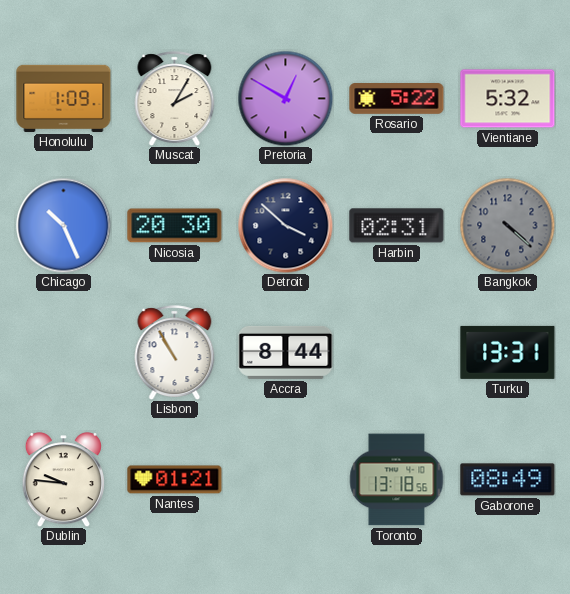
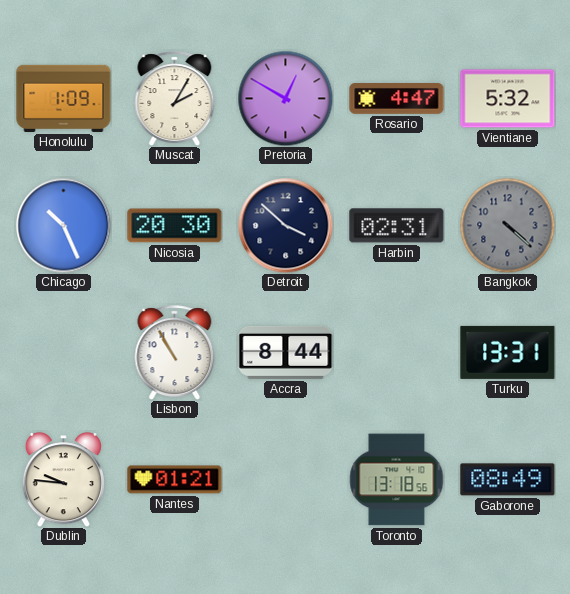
Rosario: 5:22 -> 4:47 (397, 99)
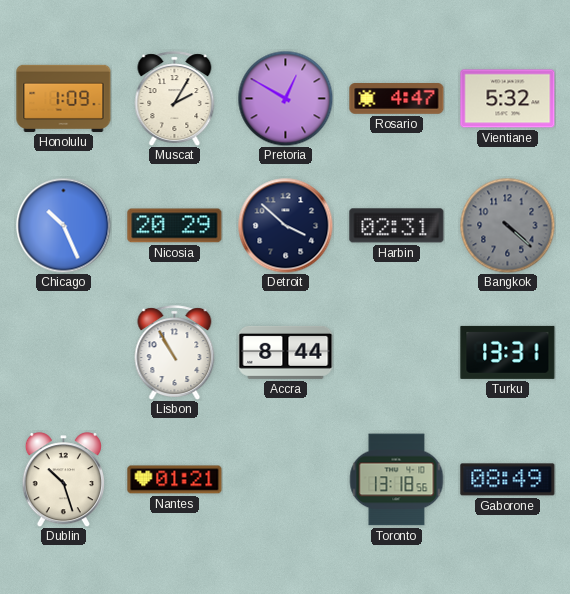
Nicosia: 20:30 -> 20:29 (175, 226)
Dublin: 9:46 -> 10:27 (63, 480)
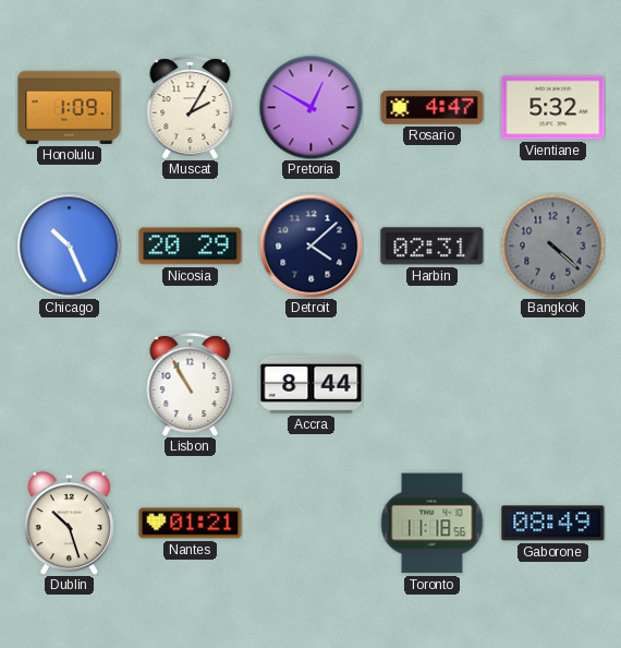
Detroit: 3:52 -> 4:08 (310, 245)
Turku: 13:31 -> none (508, 352)
Toronto: 13:18 -> 11:18 (431, 524)
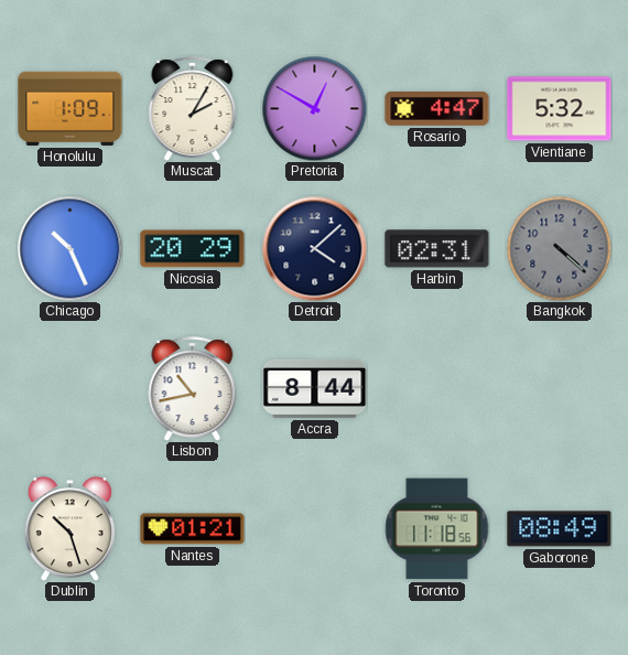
Lisbon: 10:55 -> 10:43 (193, 388)
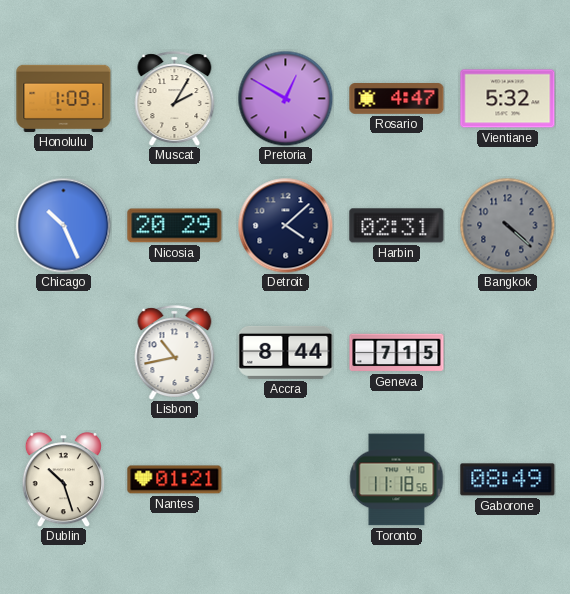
Geneva: none -> 7:15 (397, 353)
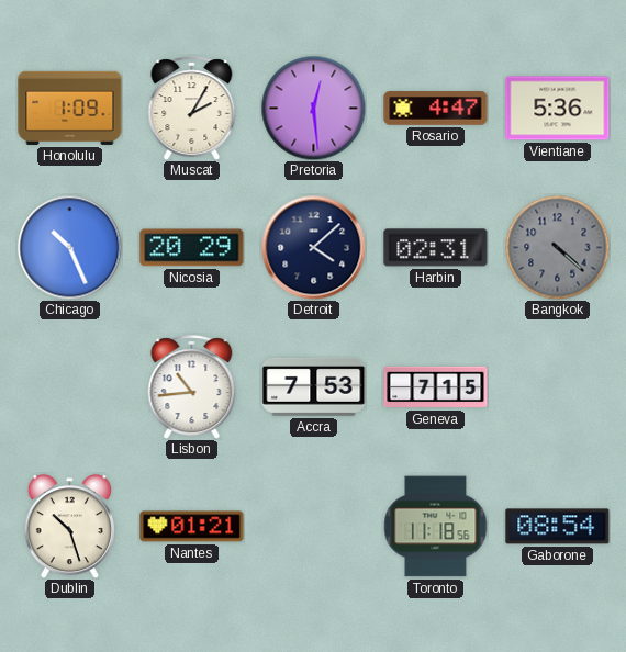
Pretoria: 12:50 -> 12:29 (313, 108)
Vientiane: 5:32 -> 5:36 (558, 109)
Lisbon: 10:43 -> 10:44 (192, 386)
Accra: 8:44 -> 7:53 (314, 386)
Gaborone: 08:49 -> 08:54 (558, 527)
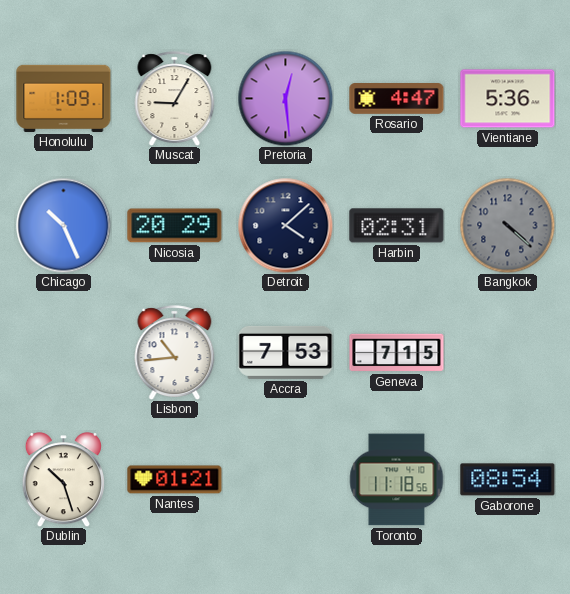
Muscat: 2:05 -> 9:05 (175, 98)
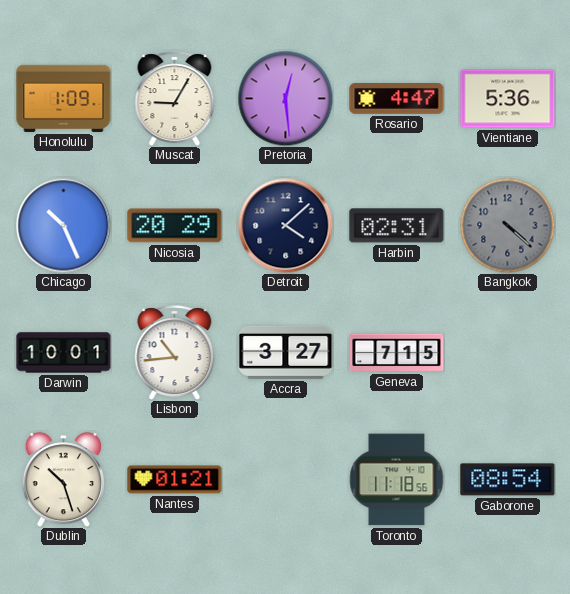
Darwin: none -> 10:01 (64, 353)
Accra: 7:53 -> 3:27 (286, 352)
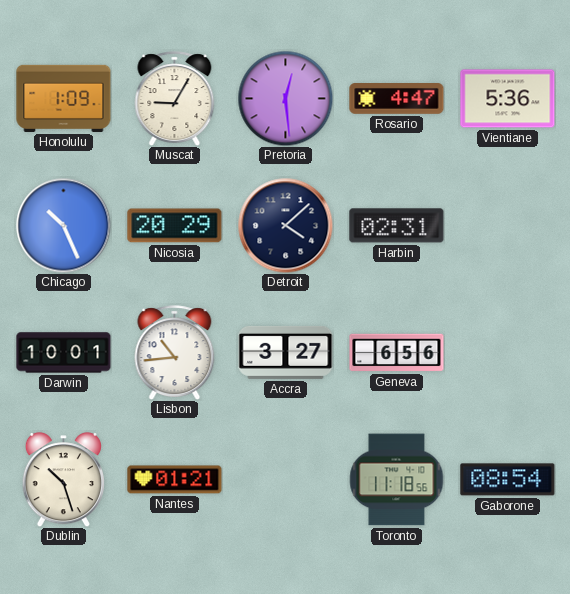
Bangkok: 4:22 -> none (507, 225)
Geneva: 7:15 -> 6:56 (397, 353)
